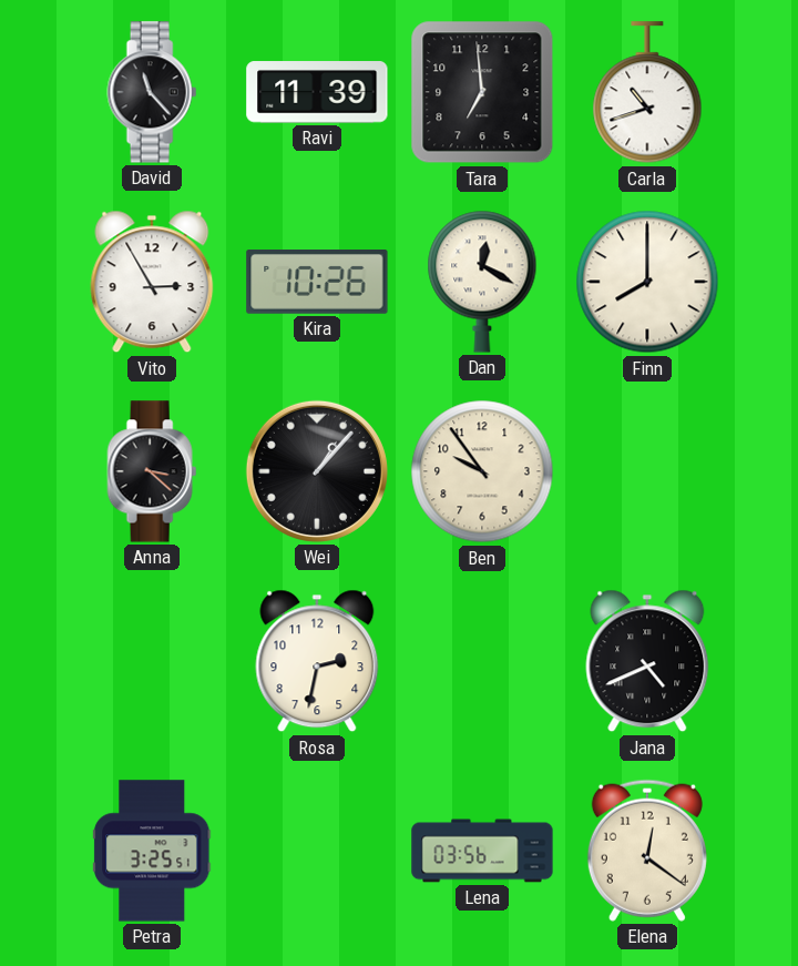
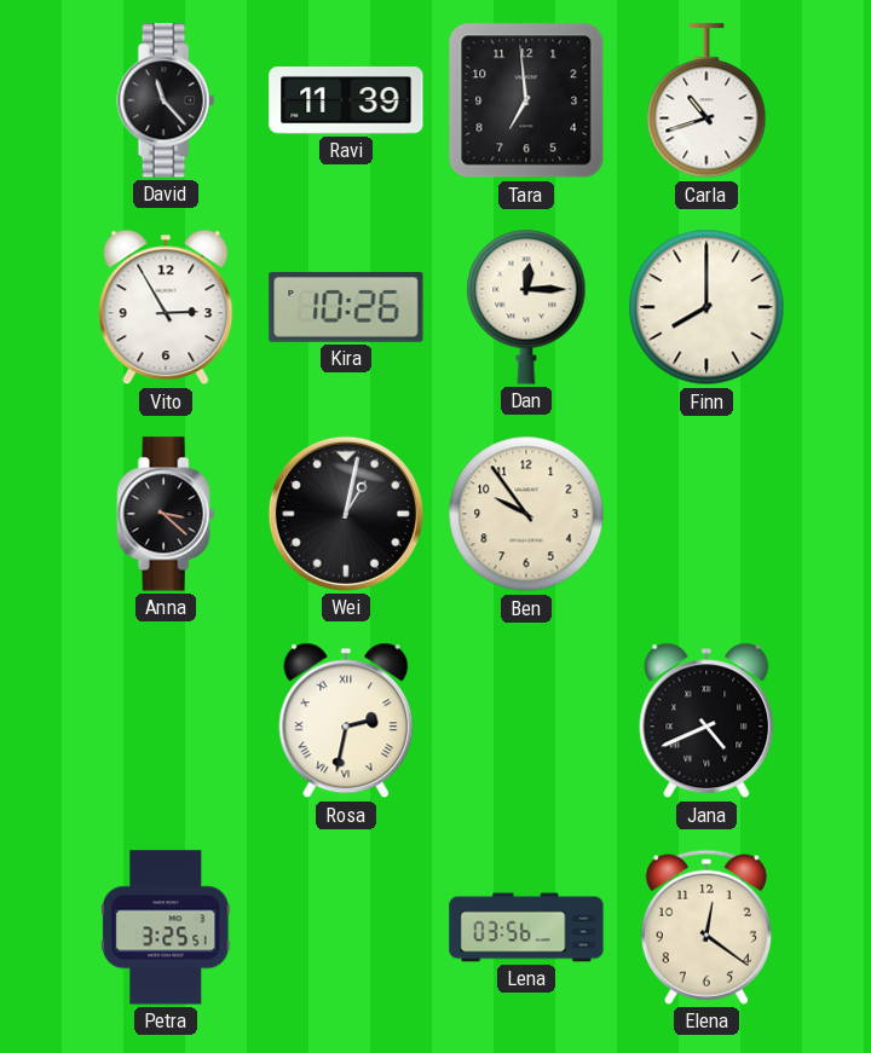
Dan: 12:20 -> 12:15 (526, 307)
Wei: 1:07 -> 1:02 (346, 514)
Rosa numerals: Arabic -> Roman (346, 721)
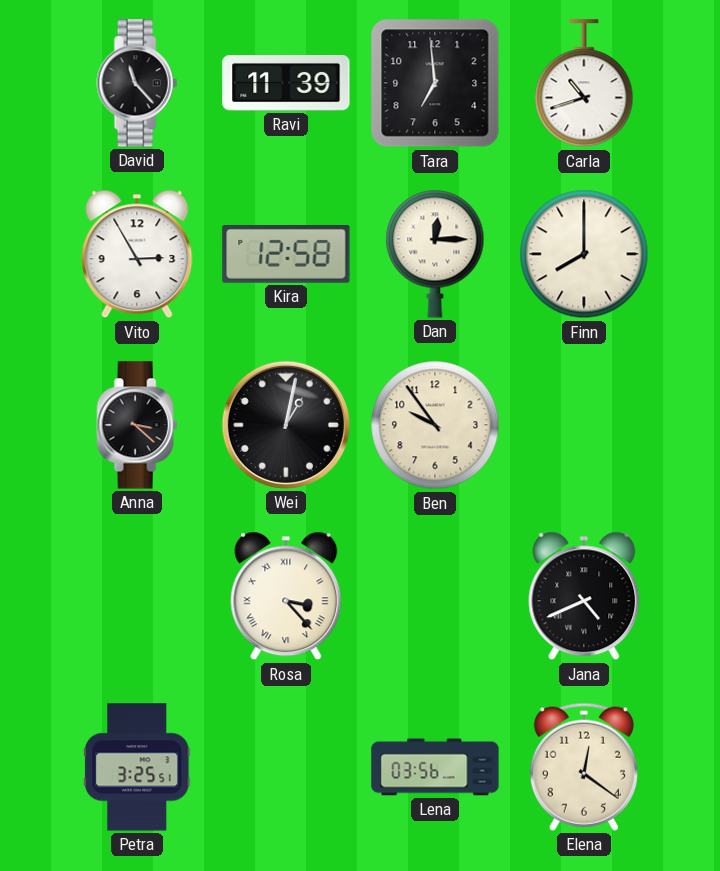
Kira: 10:26 -> 12:58 (286, 255)
Rosa: 2:32 -> 3:23 (286, 596)
